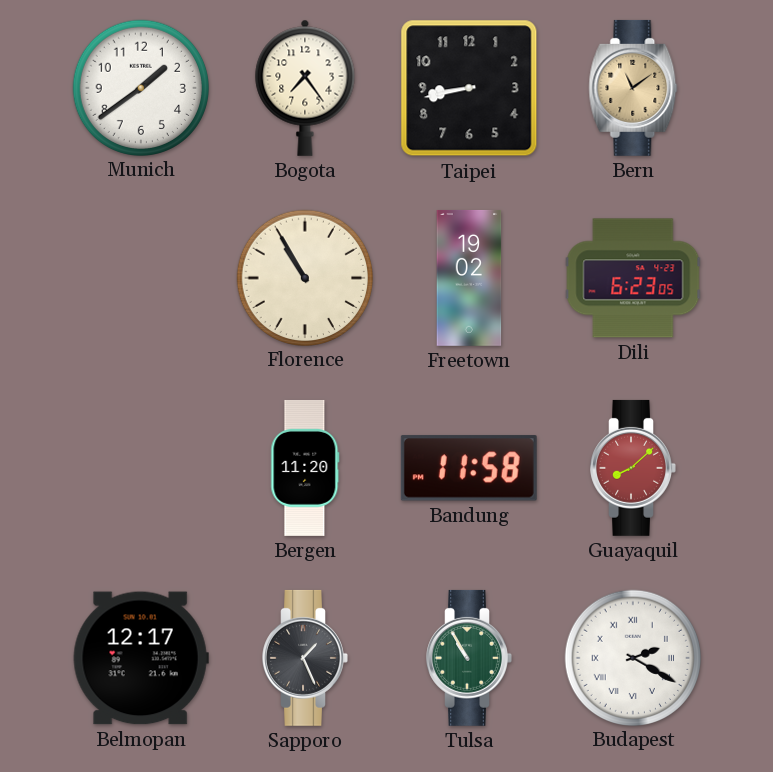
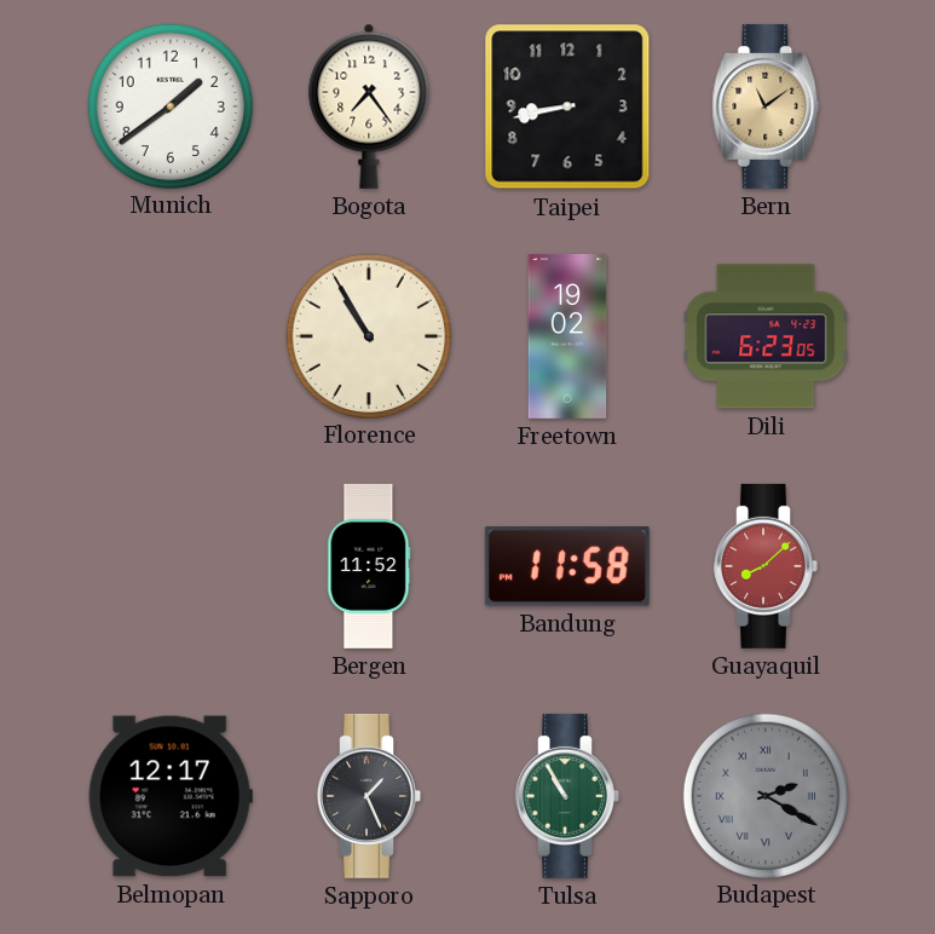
Bergen: 11:20 -> 11:52 (369, 566)
Budapest dial: white -> grey (764, 795)
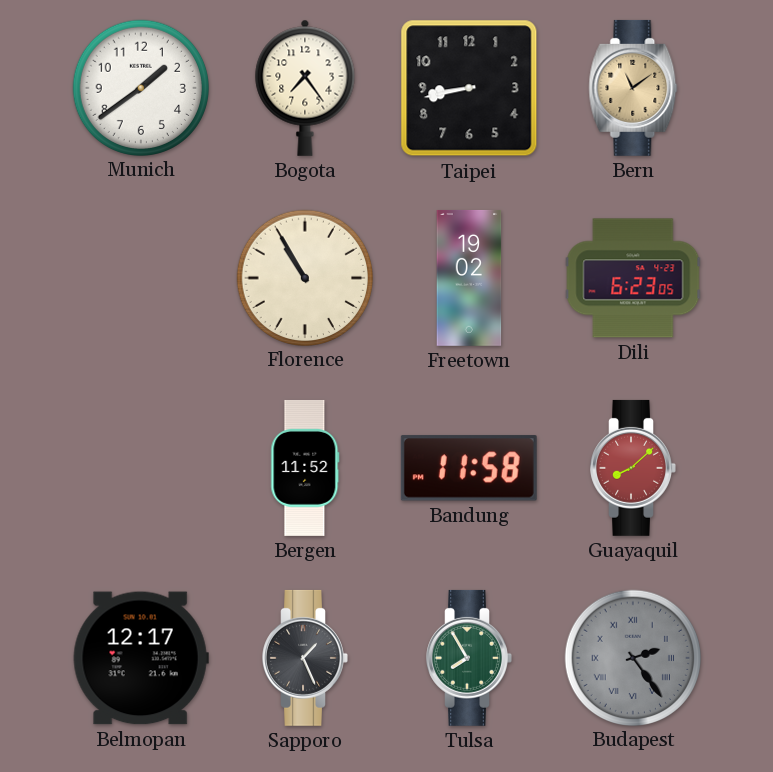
Tulsa: 10:55 -> 7:55 (469, 658)
Budapest: 2:20 -> 2:24 (632, 657)
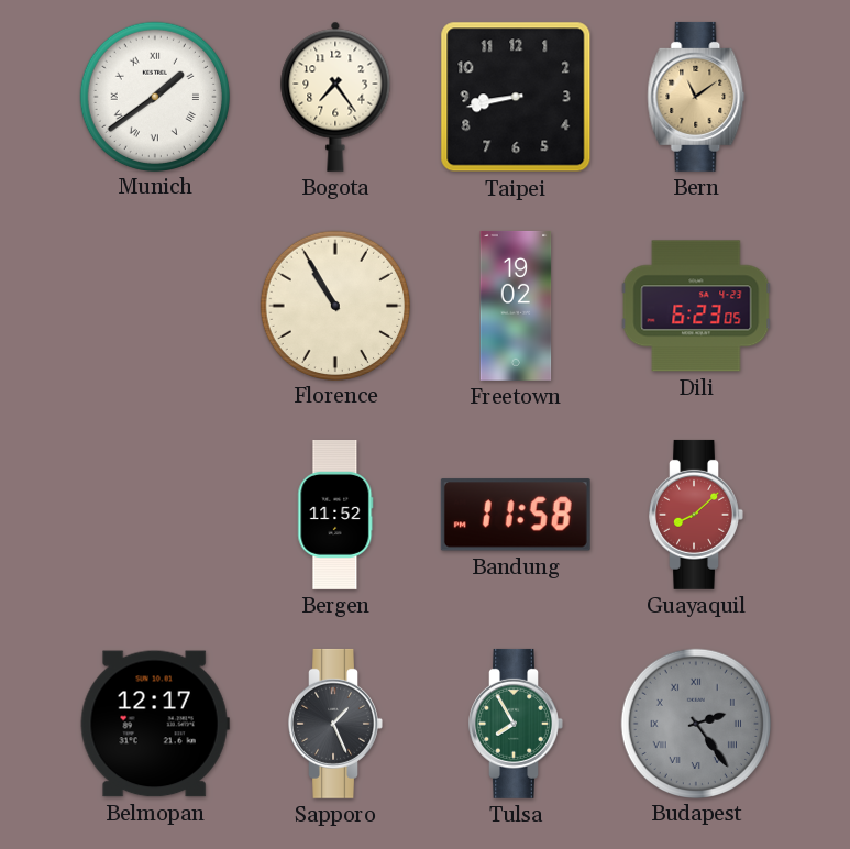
Munich numerals: Arabic -> Roman (154, 96)
